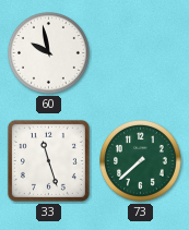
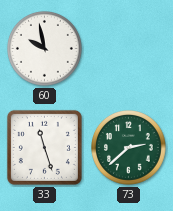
73: 7:38 -> 2:38 (129, 148)
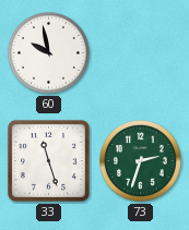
73: 2:38 -> 2:33 (141, 161)
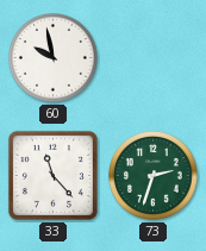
33: 11:27 -> 11:23 (52, 175)
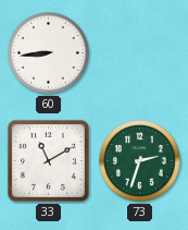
60: 9:58 -> 8:44 (49, 53)
33: 11:23 -> 11:10 (48, 160)
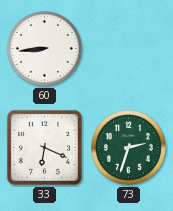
33: 11:10 -> 6:19 (44, 147)
